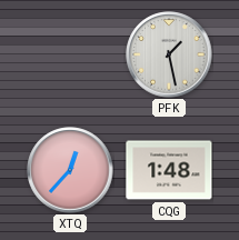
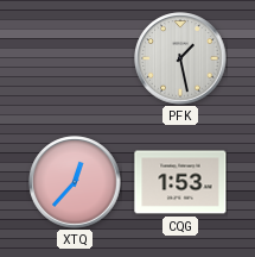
CQG: 1:48 -> 1:53 (180, 182)
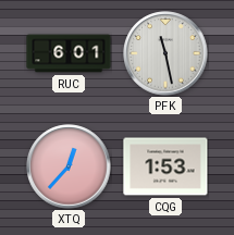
RUC: none -> 6:01 (69, 53)
PFK: 1:28 -> 11:28 (165, 53)
